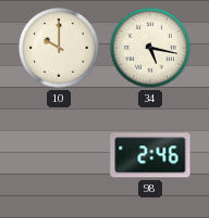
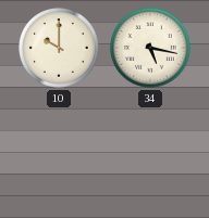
98: 2:46 -> none (150, 155)
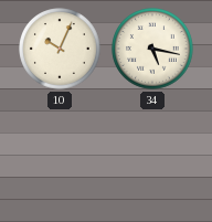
10: 10:00 -> 10:04 (60, 49)
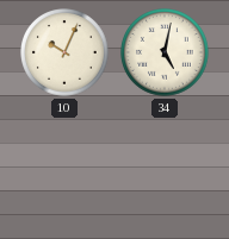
34: 5:17 -> 5:02 (165, 52)
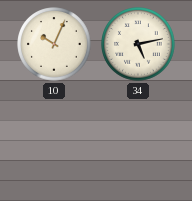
34: 5:02 -> 5:13 (138, 44)
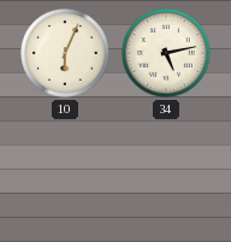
10: 10:04 -> 6:04 (65, 53)
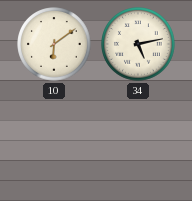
10: 6:04 -> 6:09 (54, 44)
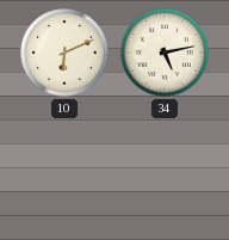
10: 6:09 -> 6:11 (64, 53)
